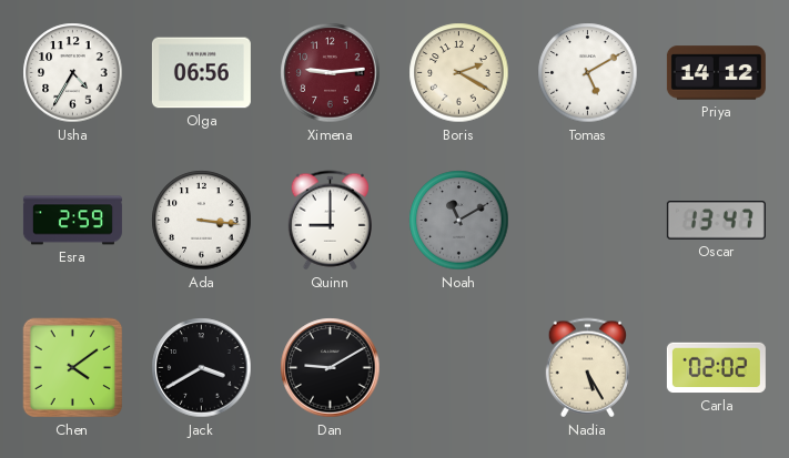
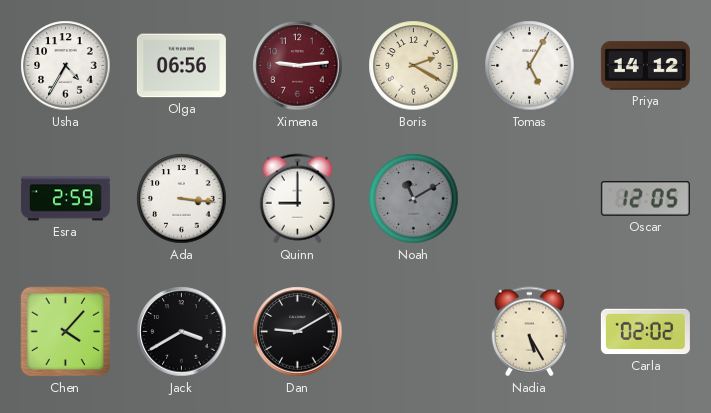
Tomas: 5:10 -> 5:05 (530, 66)
Oscar: 13:47 -> 12:05 (645, 199)
Chen: 4:09 -> 4:07 (66, 332)
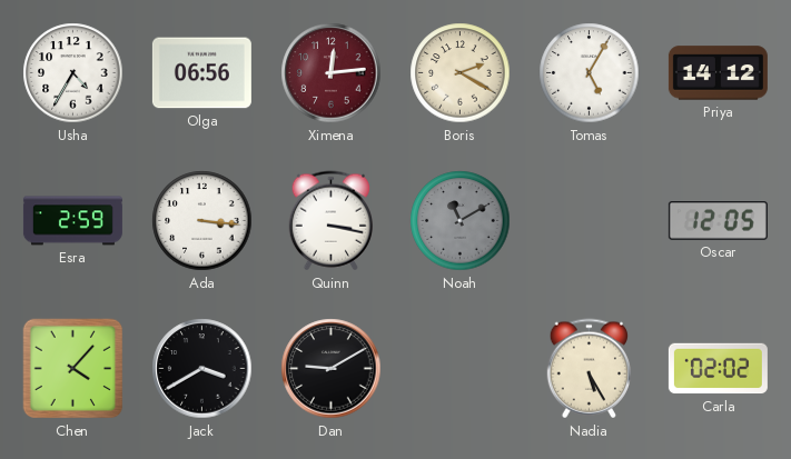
Ximena: 9:14 -> 12:14 (332, 73)
Quinn: 9:00 -> 3:17 (330, 221)
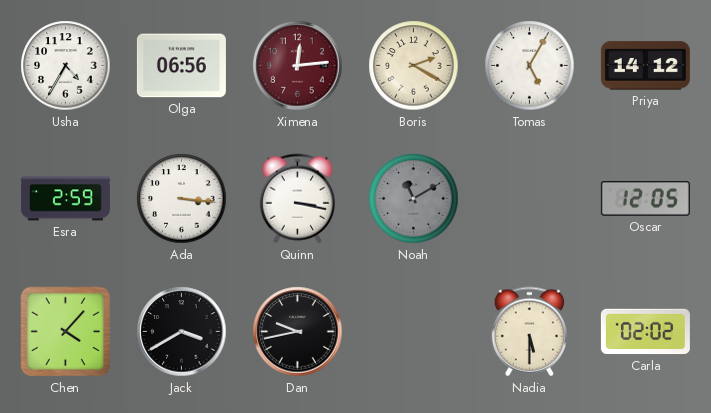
Dan: 9:10 -> 9:43 (298, 332)
Nadia: 5:25 -> 5:30 (529, 332)
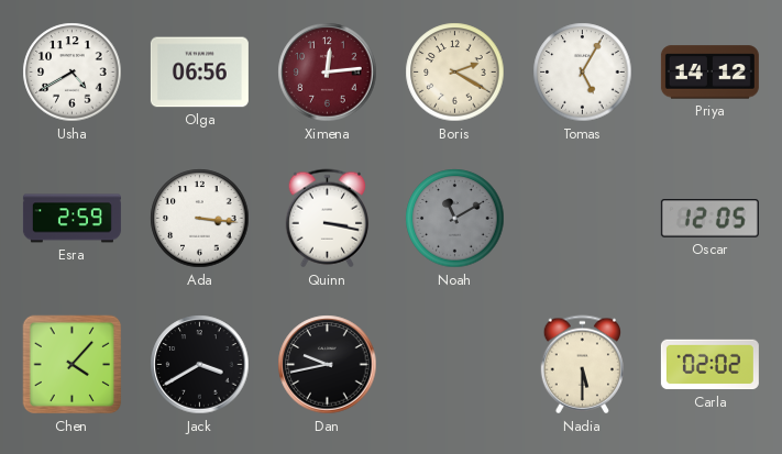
Usha: 4:35 -> 4:40 (73, 73)
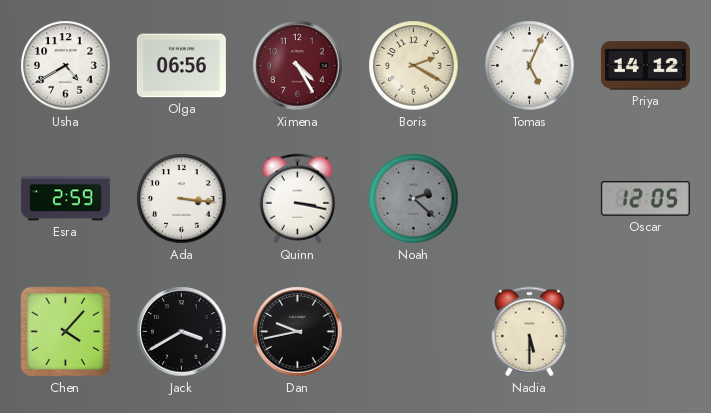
Ximena: 12:14 -> 4:25 (298, 66)
Tomas: 5:05 -> 5:04 (530, 66)
Noah: 11:10 -> 2:22 (414, 199)
Carla: 02:02 -> none (709, 365)
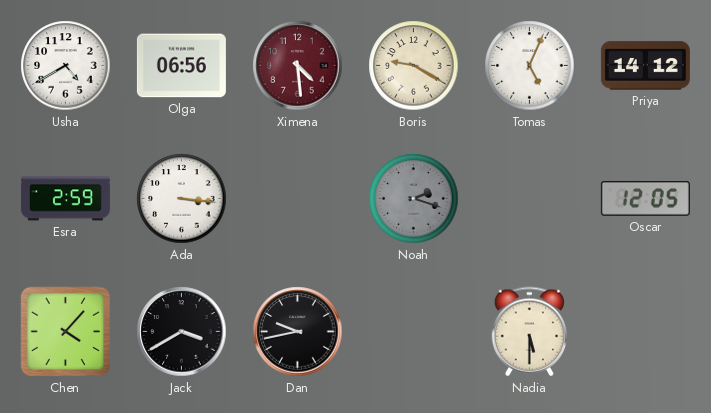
Ximena: 4:25 -> 4:29 (298, 66)
Boris: 2:20 -> 9:20 (414, 66)
Quinn: 3:17 -> none (297, 199)
Noah: 2:22 -> 2:18 (414, 199)
